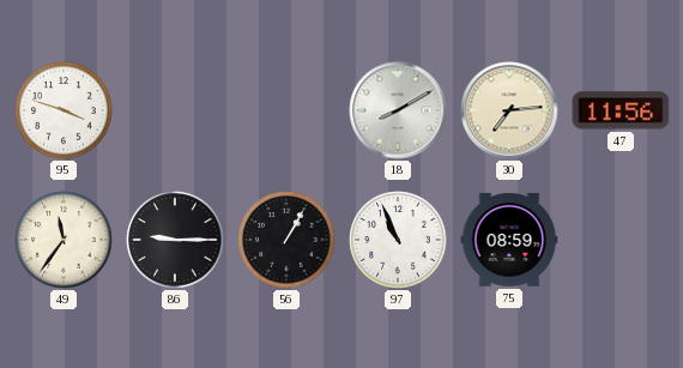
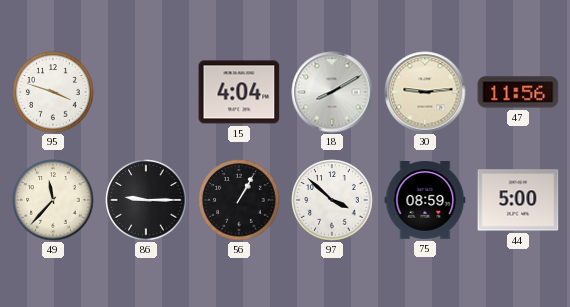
15: none -> 4:04 (239, 92)
30: 7:14 -> 9:14 (425, 92)
49: 11:36 -> 11:37 (53, 200)
97: 10:56 -> 3:52 (332, 200)
44: none -> 5:00 (518, 200)
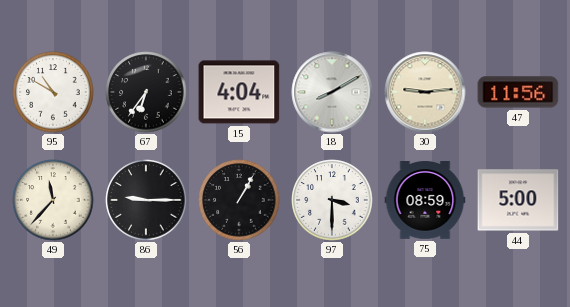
95: 3:48 -> 10:50 (53, 92)
67: none -> 6:36 (146, 92)
97: 3:52 -> 3:30 (332, 200)
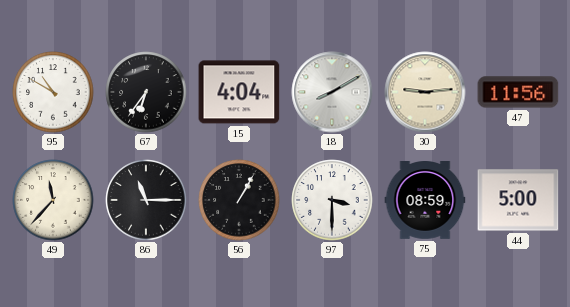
86: 9:15 -> 11:15 (146, 200)
